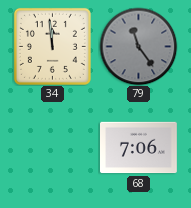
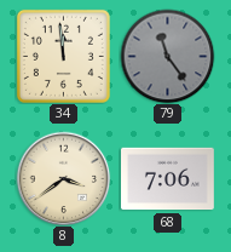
8: none -> 3:39 (63, 178)
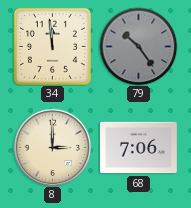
79: 11:24 -> 10:24 (138, 46)
8: 3:39 -> 3:00 (52, 147)
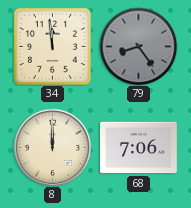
79: 10:24 -> 8:24 (138, 46)
8: 3:00 -> 12:00 (52, 147)
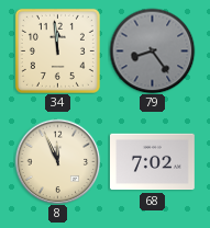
8: 12:00 -> 11:56 (57, 161)
68: 7:06 -> 7:02 (153, 162)
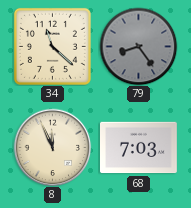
34: 11:59 -> 11:22 (52, 46)
68: 7:02 -> 7:03 (139, 148)
